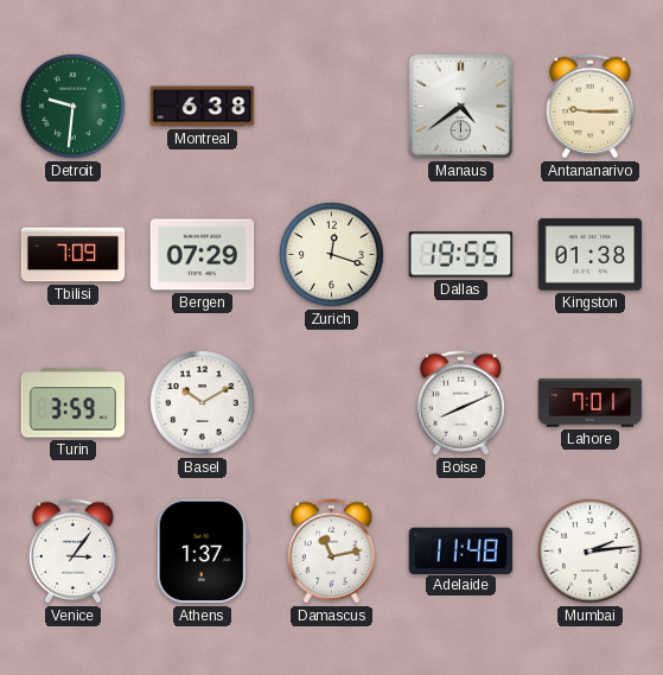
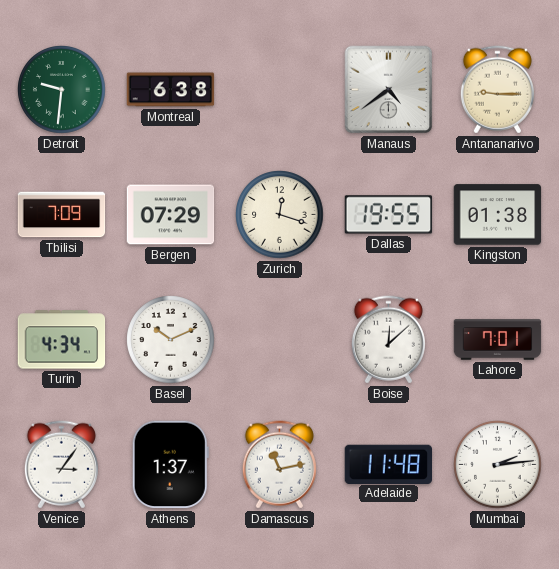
Turin: 3:59 -> 4:34 (62, 340)
Basel: 10:10 -> 10:11 (171, 340)
Boise: 8:11 -> 12:08 (388, 340)
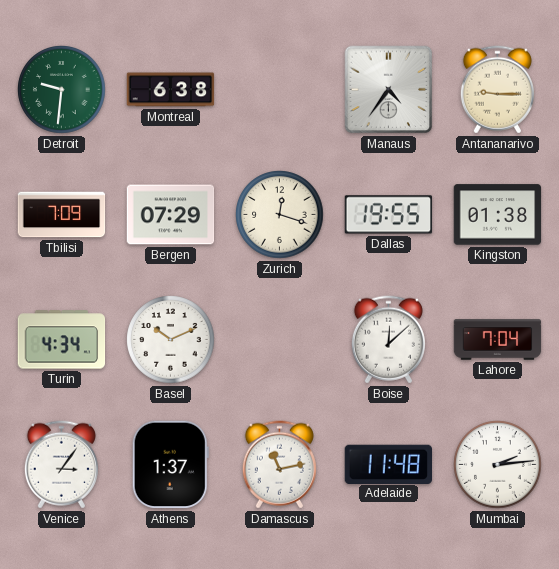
Manaus: 4:39 -> 4:36 (389, 90)
Lahore: 7:01 -> 7:04 (498, 340)
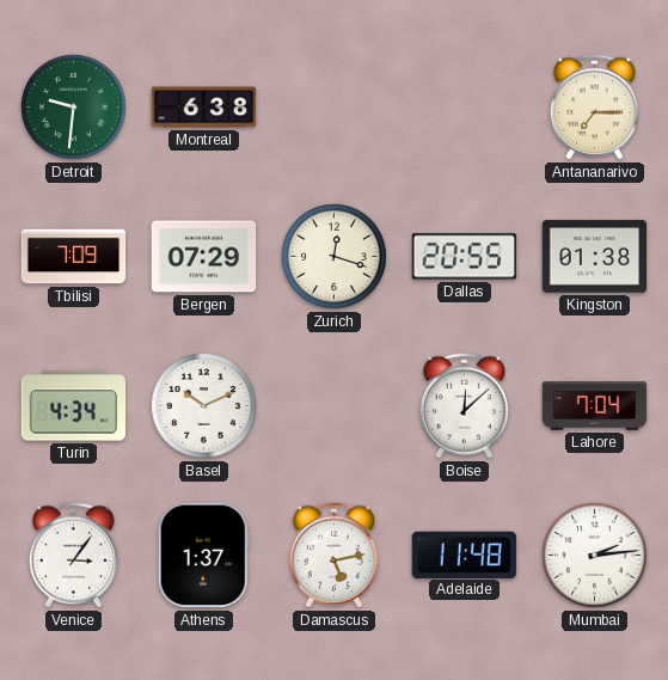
Manaus: 4:36 -> none (389, 90)
Antananarivo: 9:15 -> 7:15 (594, 108)
Dallas: 19:55 -> 20:55 (465, 257)
Damascus: 11:13 -> 5:13 (333, 556)
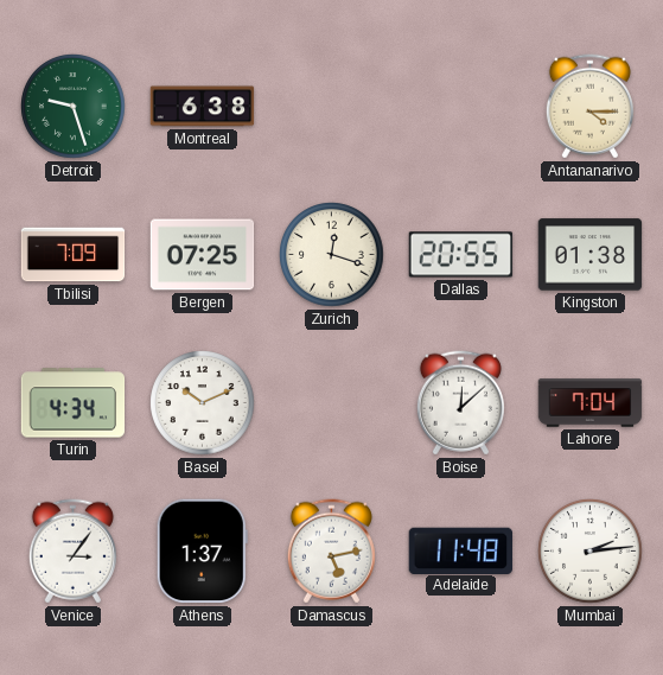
Detroit: 9:31 -> 9:27 (74, 107)
Antananarivo: 7:15 -> 4:15 (589, 107)
Bergen: 07:29 -> 07:25 (203, 255)
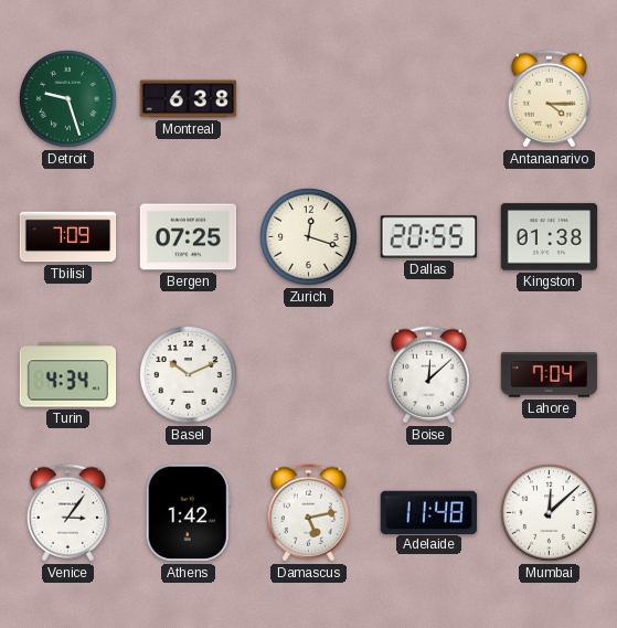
Athens: 1:37 -> 1:42 (188, 513)
Mumbai: 2:14 -> 12:08 (550, 513)
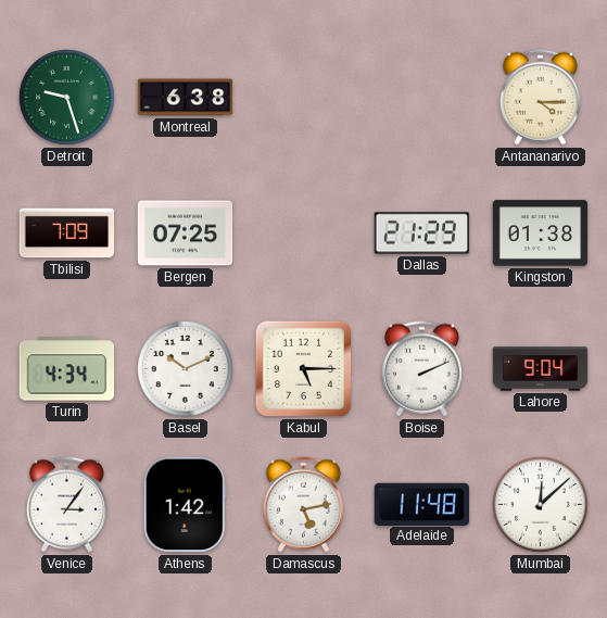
Zurich: 12:18 -> none (309, 237)
Dallas: 20:55 -> 21:29 (422, 234)
Kabul: none -> 5:15 (303, 368)
Boise: 12:08 -> 2:11 (421, 369)
Lahore: 7:04 -> 9:04 (541, 369)
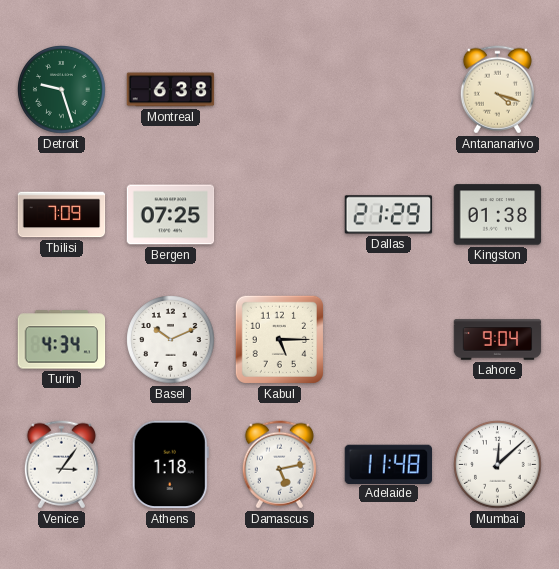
Antananarivo: 4:15 -> 4:18 (497, 90)
Boise: 2:11 -> none (421, 369)
Athens: 1:42 -> 1:18 (170, 465)
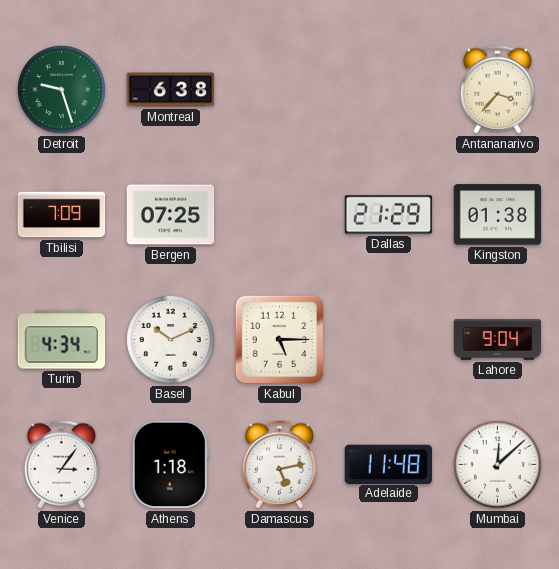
Antananarivo: 4:18 -> 3:37 (497, 90)
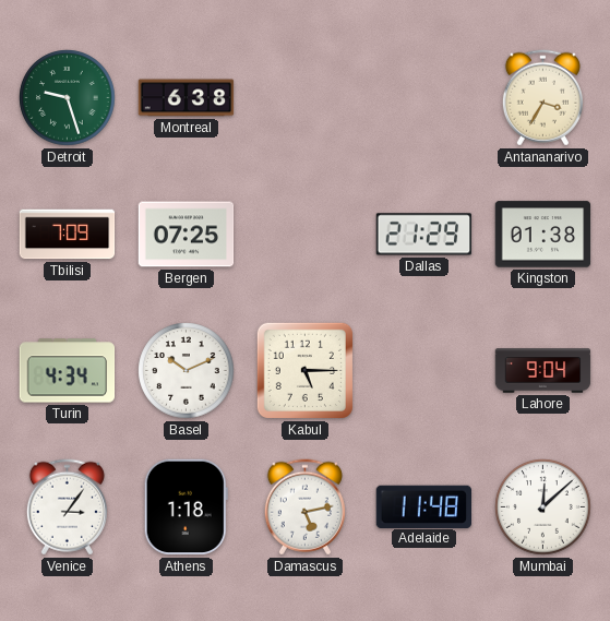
Antananarivo: 3:37 -> 3:35 (542, 98)
